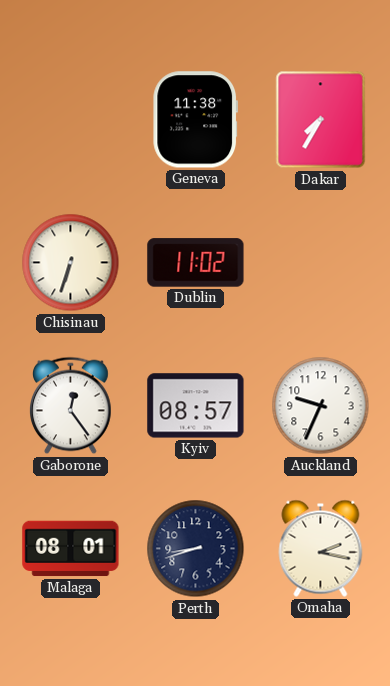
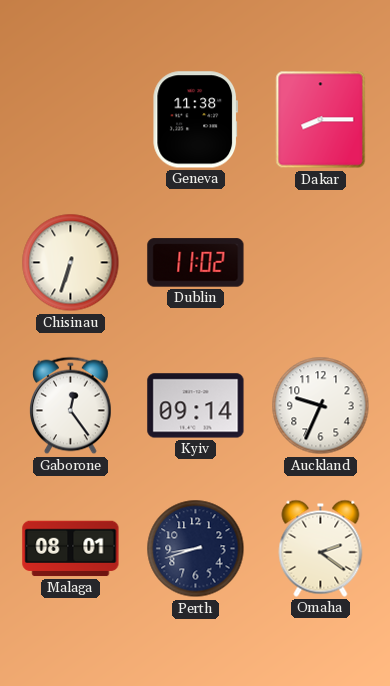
Dakar: 7:35 -> 8:15 (321, 120)
Kyiv: 08:57 -> 09:14 (196, 406)
Omaha: 2:17 -> 2:21 (321, 548)
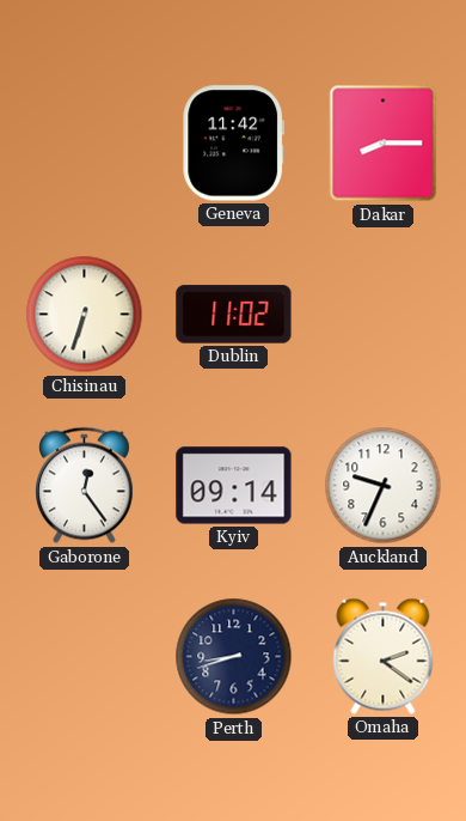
Geneva: 11:38 -> 11:42 (234, 144)
Malaga: 08:01 -> none (71, 549)
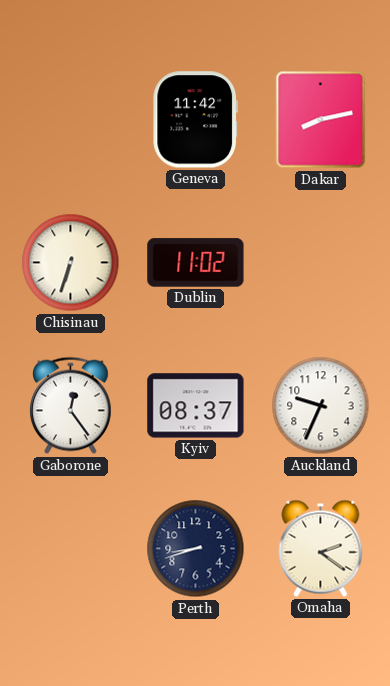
Dakar: 8:15 -> 8:13 (321, 120)
Kyiv: 09:14 -> 08:37 (196, 406)
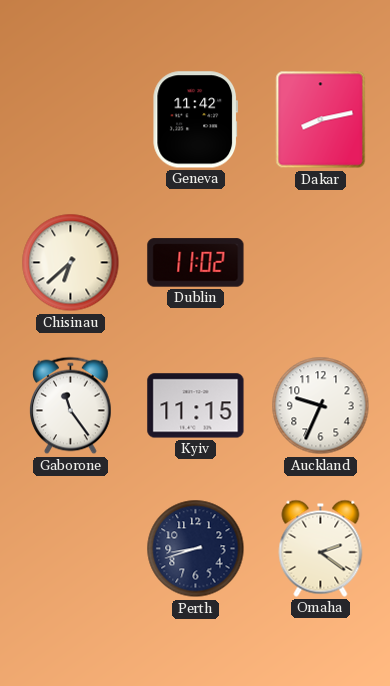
Chisinau: 6:33 -> 6:38 (71, 263)
Gaborone: 12:24 -> 11:24 (71, 406)
Kyiv: 08:37 -> 11:15 (196, 406)
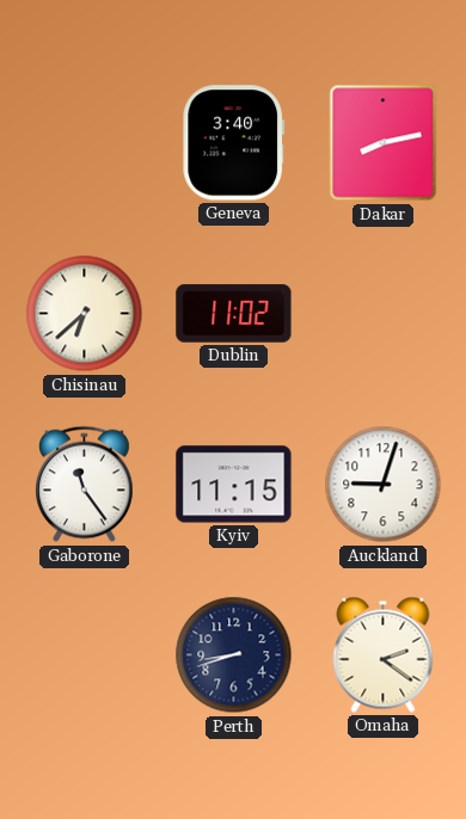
Geneva: 11:42 -> 3:40 (234, 143)
Auckland: 9:34 -> 9:03 (384, 485)
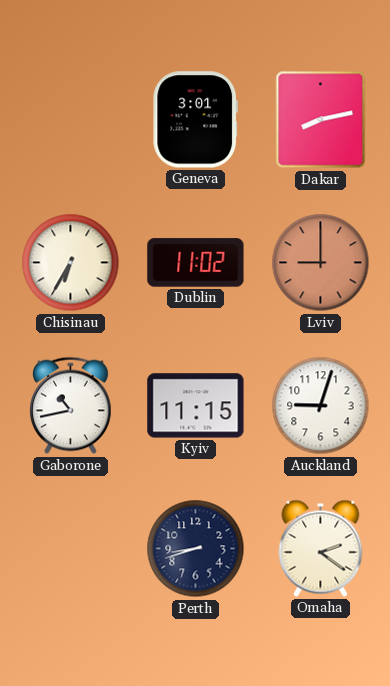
Geneva: 3:40 -> 3:01 (196, 120)
Chisinau: 6:38 -> 6:35 (71, 263)
Lviv: none -> 9:00 (321, 263)
Gaborone: 11:24 -> 10:43 (71, 406)
